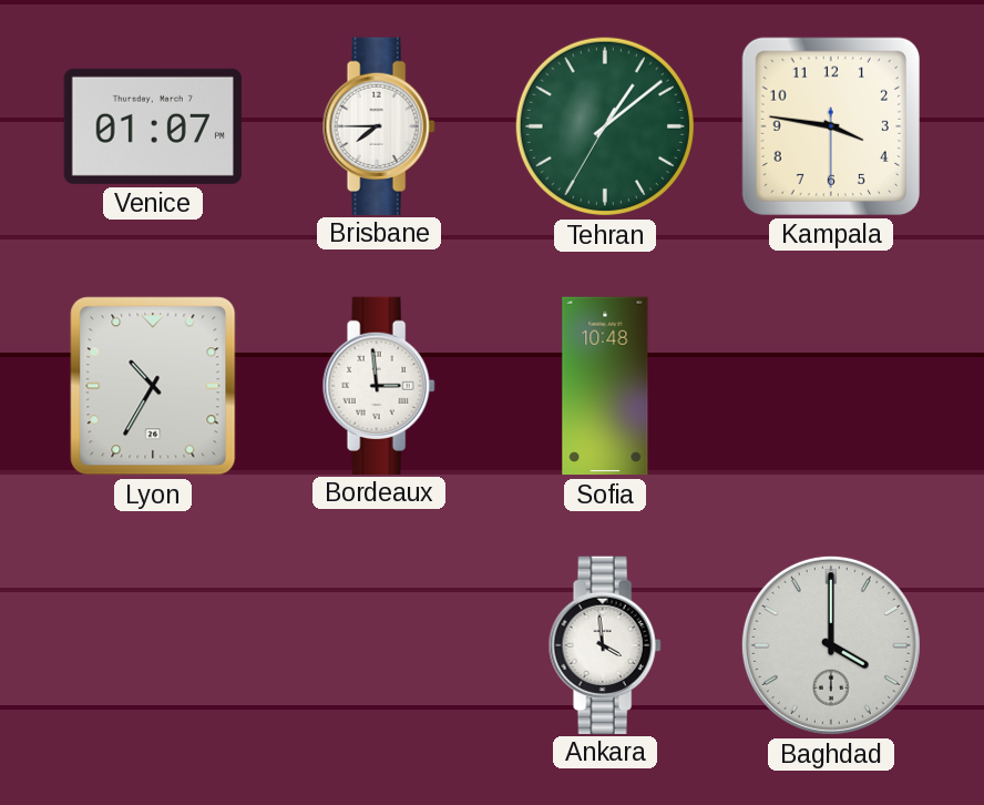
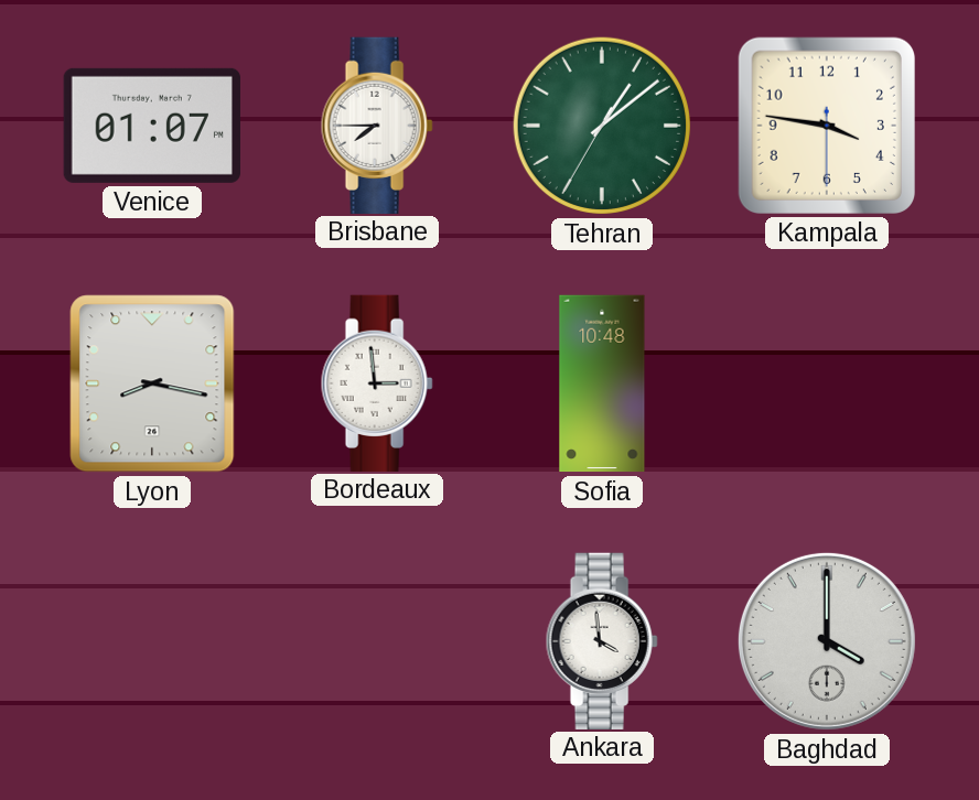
Lyon: 10:35 -> 8:17 (152, 383)
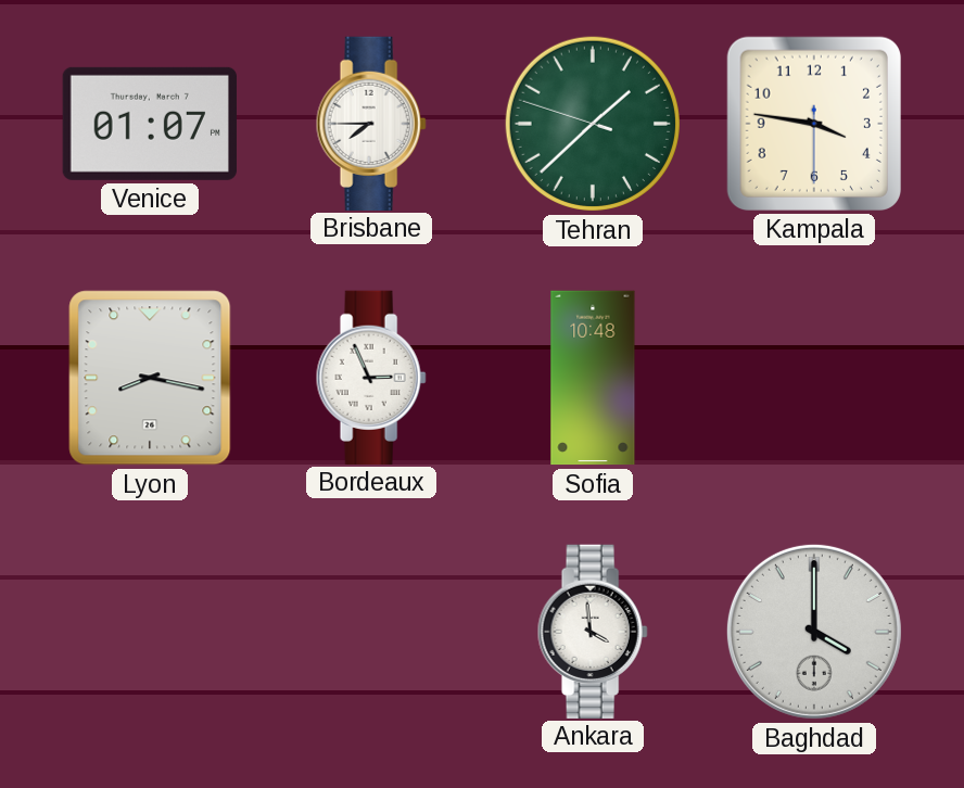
Tehran: 1:08 -> 1:37 (593, 124)
Bordeaux: 2:59 -> 2:56 (371, 377)
